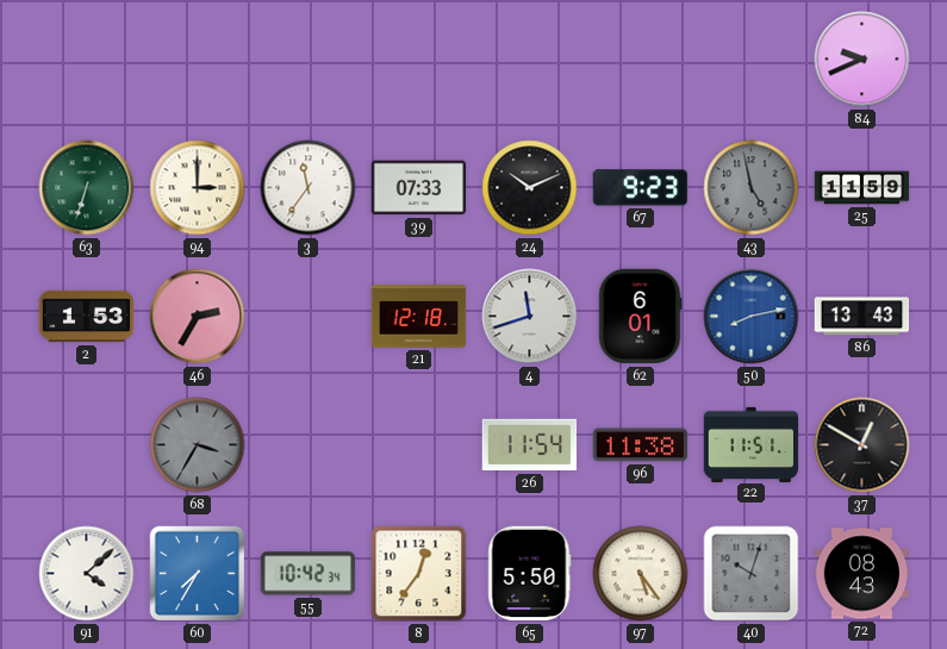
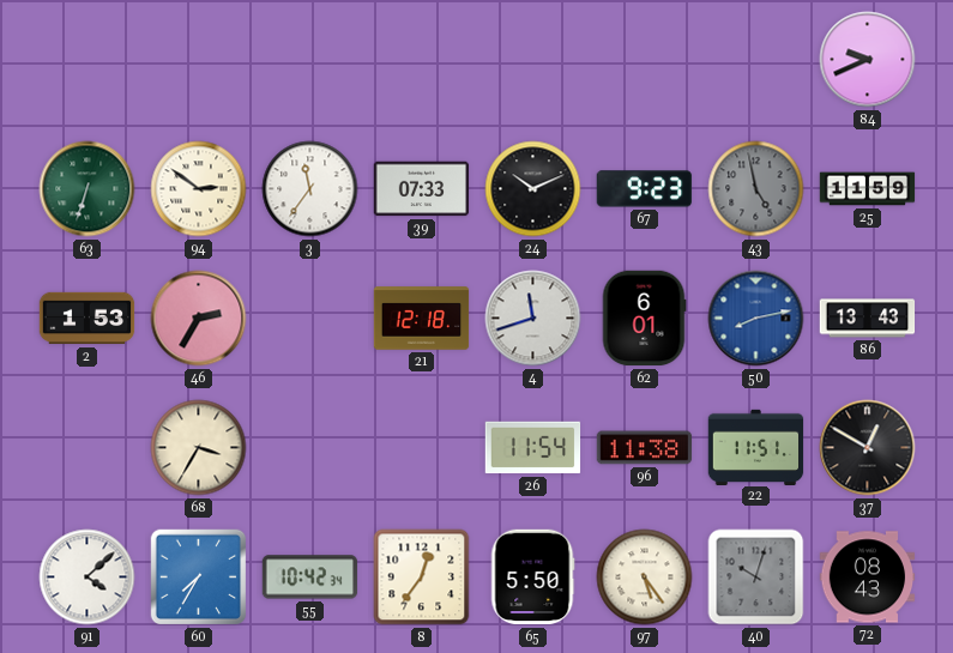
94: 3:00 -> 2:51 (199, 189)
68 dial: grey -> cream (199, 448)
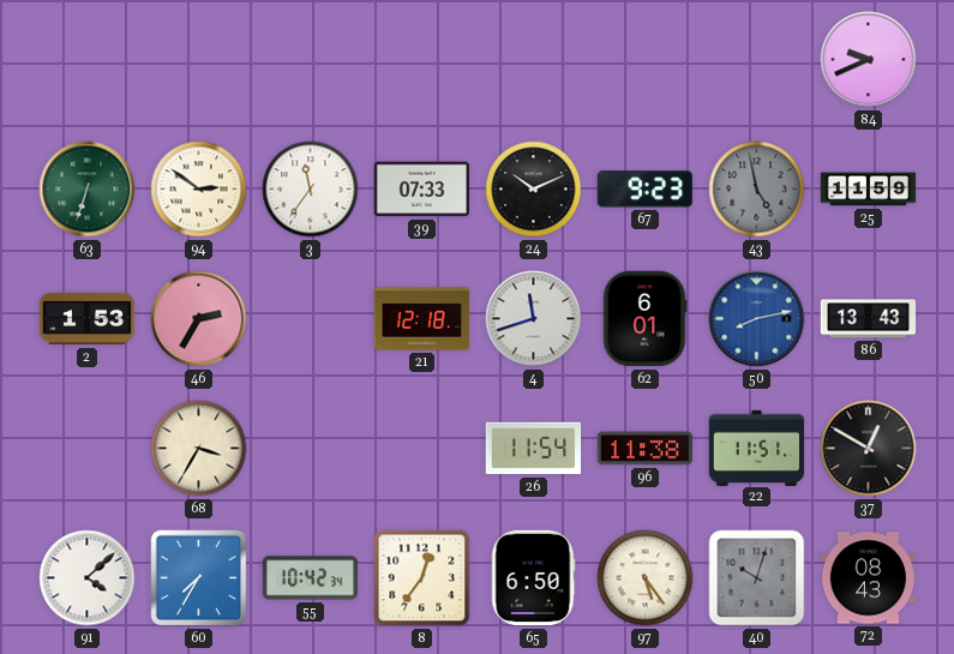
65: 5:50 -> 6:50 (533, 578)
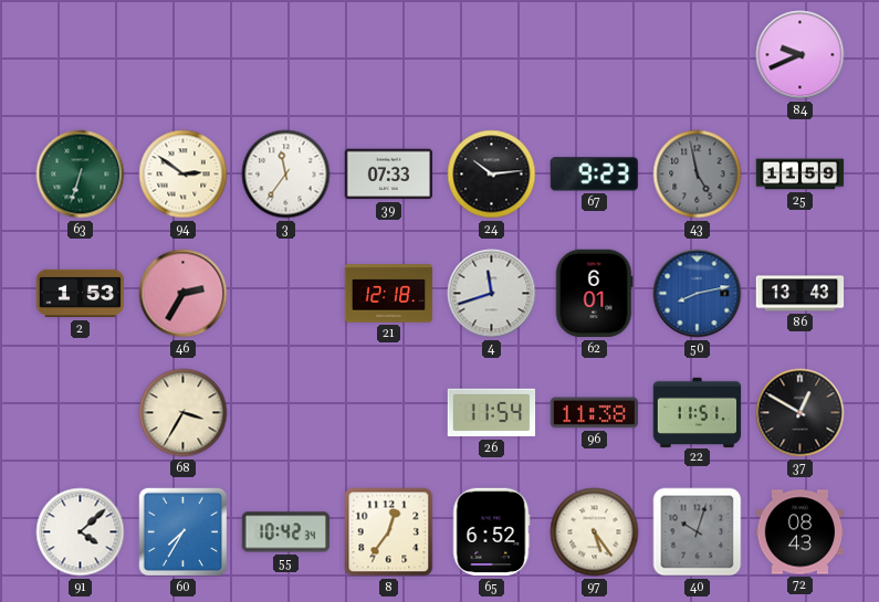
24: 10:11 -> 10:14 (492, 175)
65: 6:50 -> 6:52 (491, 532)
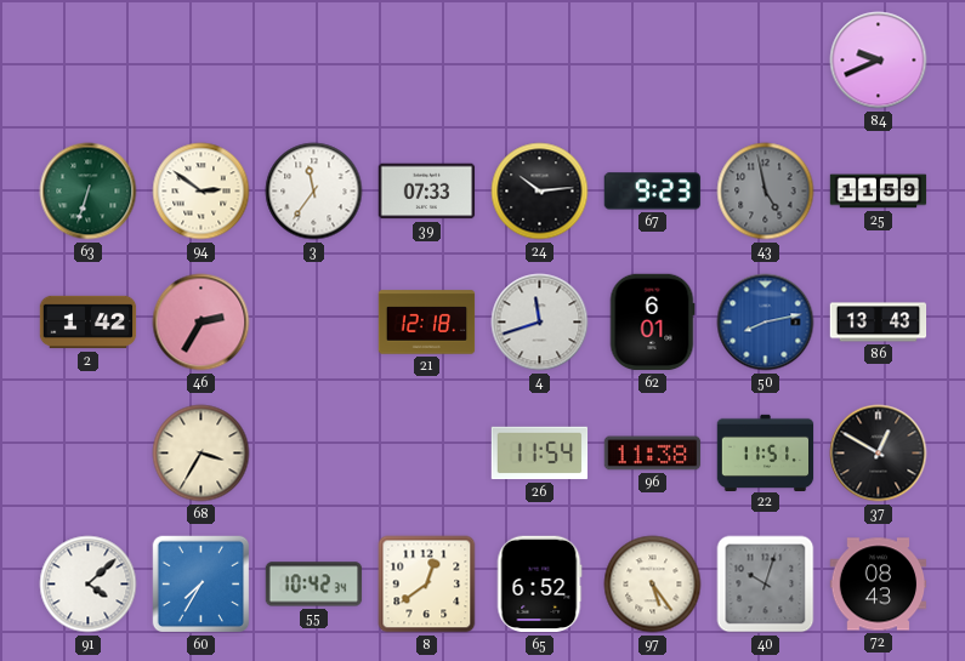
2: 1:53 -> 1:42 (89, 323)
8: 12:36 -> 12:39 (427, 585)
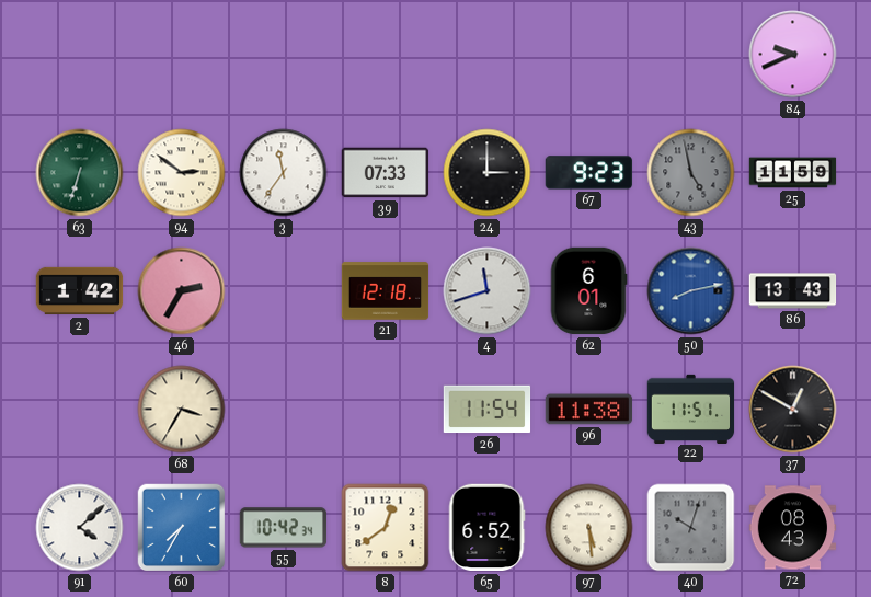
24: 10:14 -> 3:00 (488, 173)
97: 5:24 -> 5:29 (589, 528)
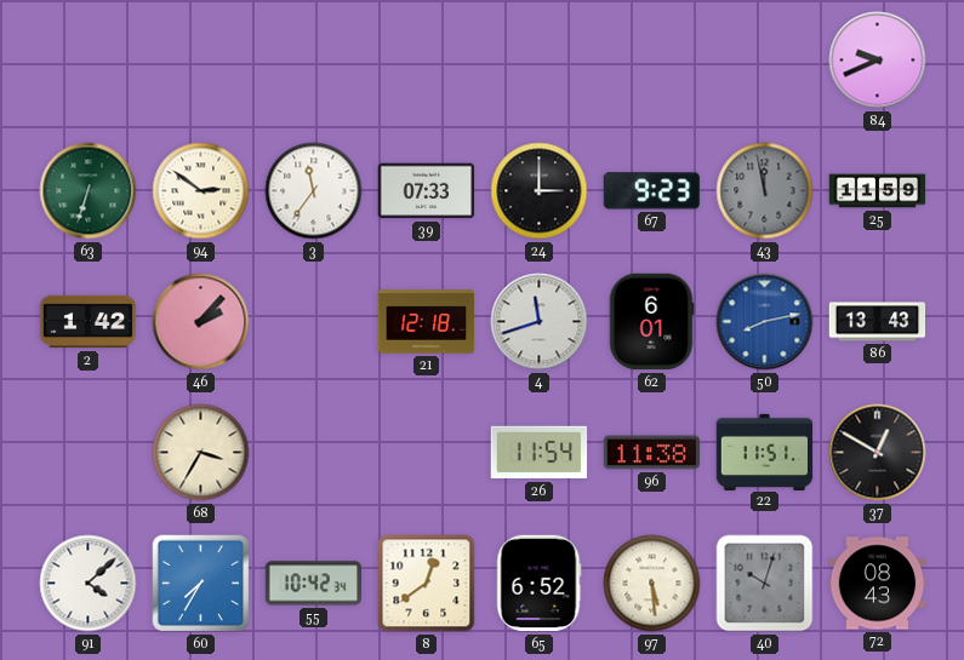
43: 4:58 -> 11:58 (765, 191)
46: 2:35 -> 2:07 (201, 322)
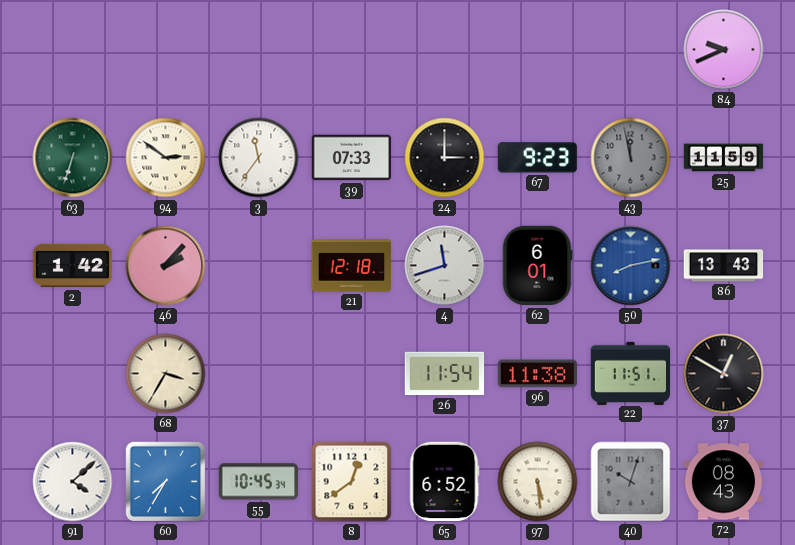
55: 10:42 -> 10:45 (259, 482)
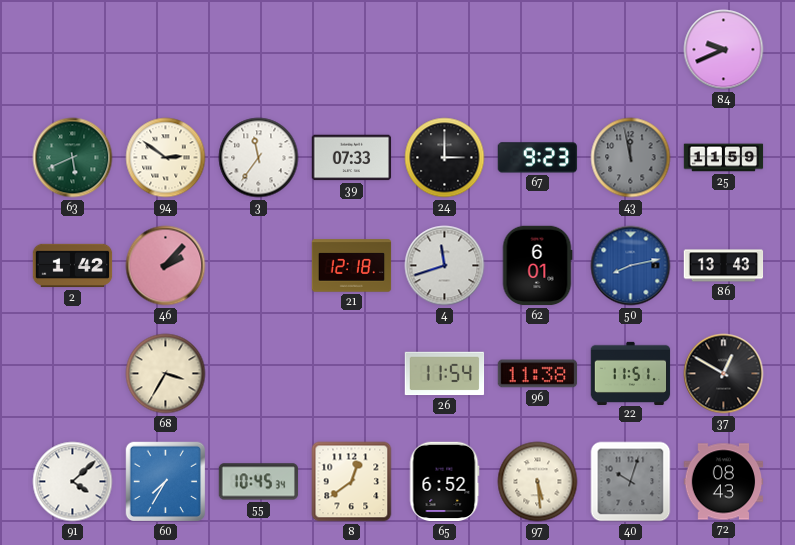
63: 6:33 -> 5:41 (73, 158)
